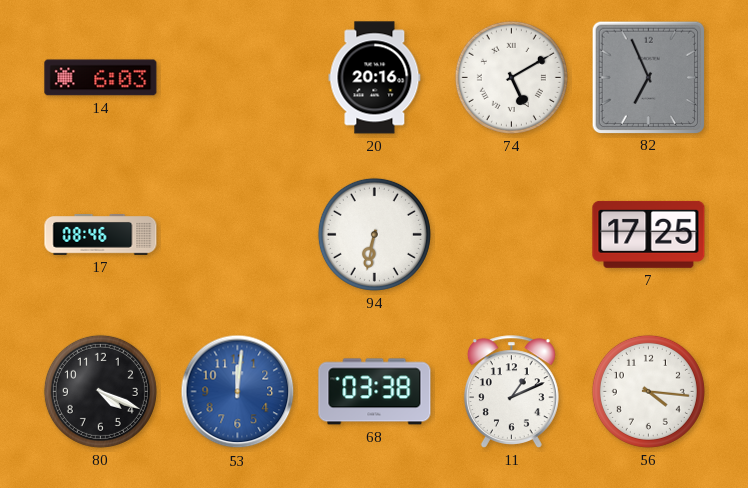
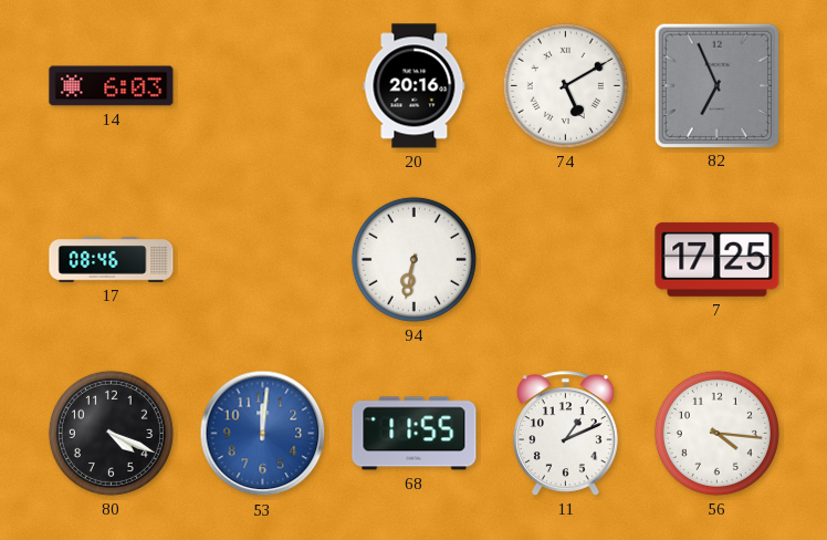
68: 03:38 -> 11:55 (415, 434)
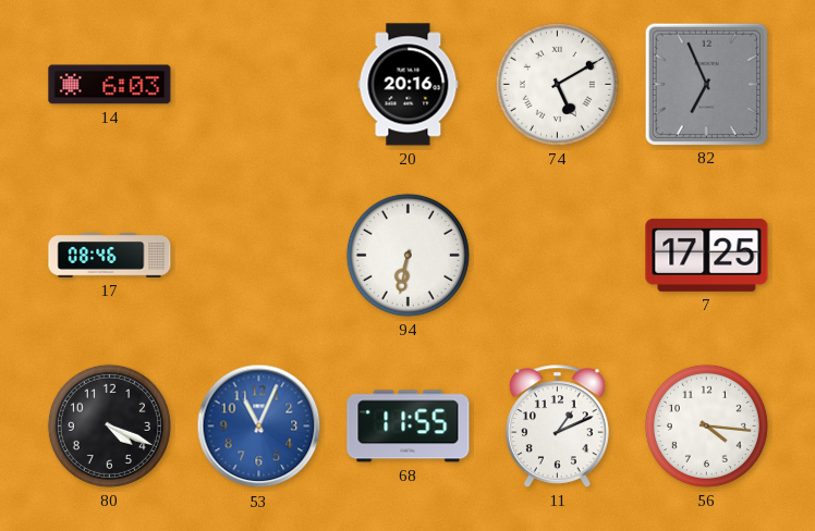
53: 12:01 -> 11:04 (259, 427)
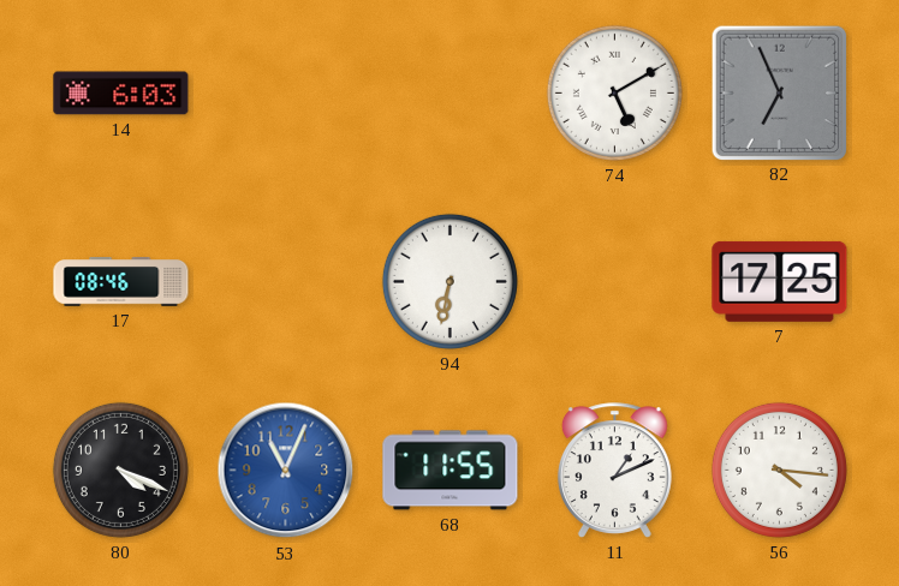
20: 20:16 -> none (409, 85)
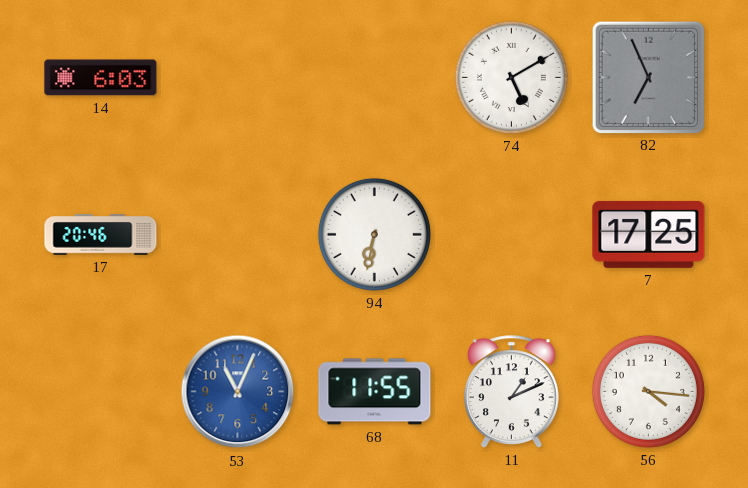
17: 08:46 -> 20:46 (101, 235)
80: 4:19 -> none (120, 470)
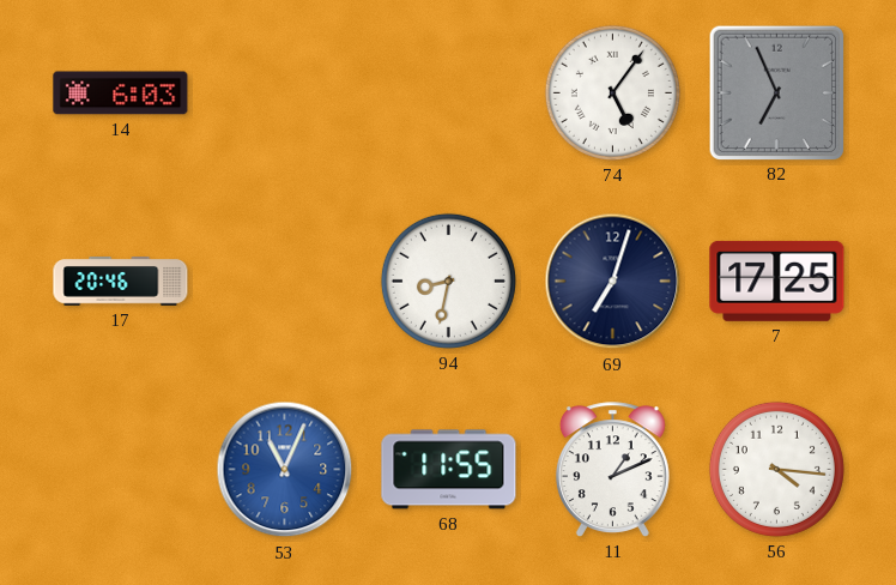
74: 5:10 -> 5:06 (612, 92)
94: 6:32 -> 8:32 (448, 281)
69: none -> 7:03 (613, 282)
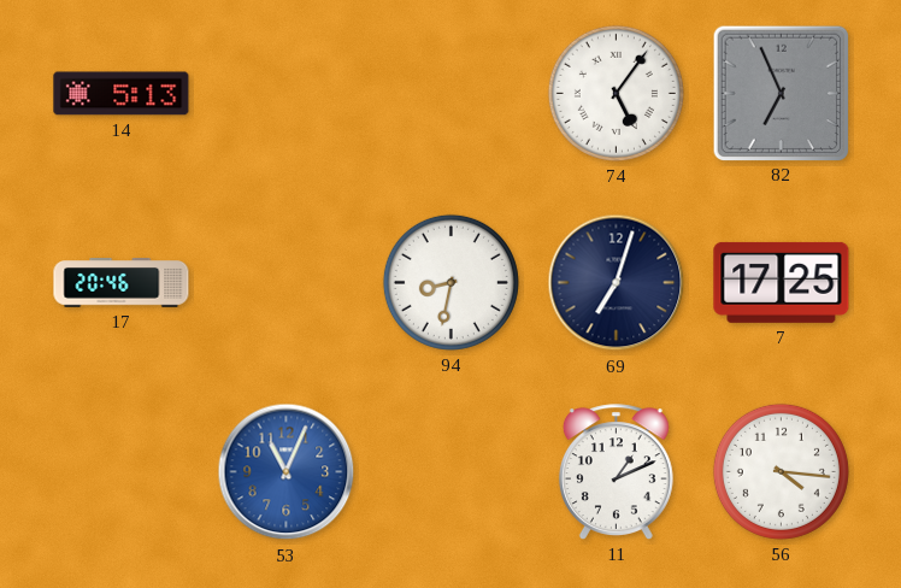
14: 6:03 -> 5:13 (122, 94)
68: 11:55 -> none (449, 470)
